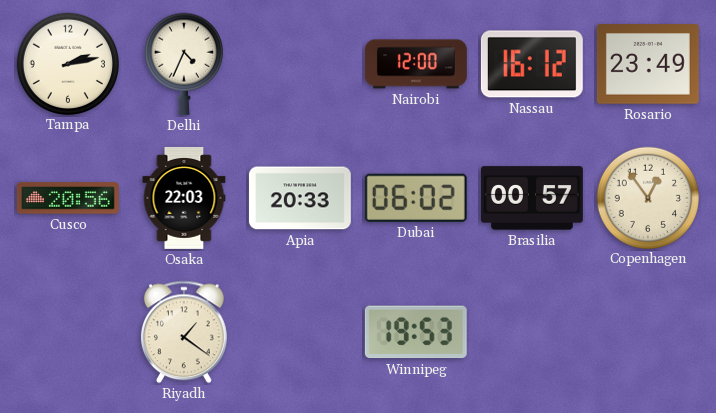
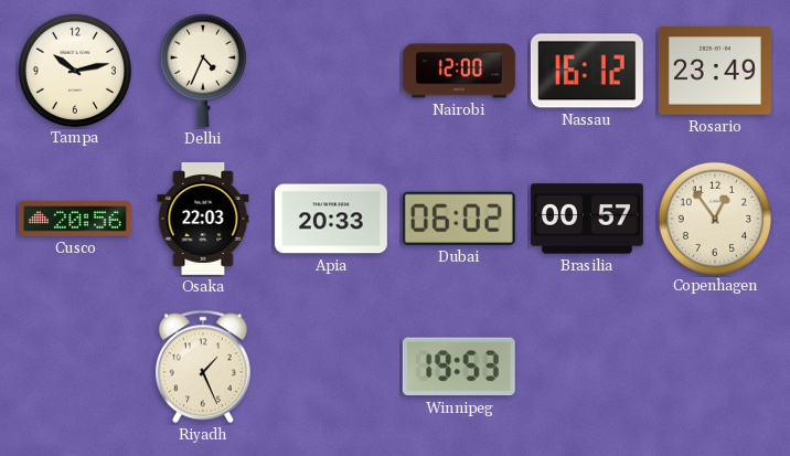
Tampa: 2:13 -> 10:13 (74, 70)
Riyadh: 1:21 -> 1:26 (203, 367)
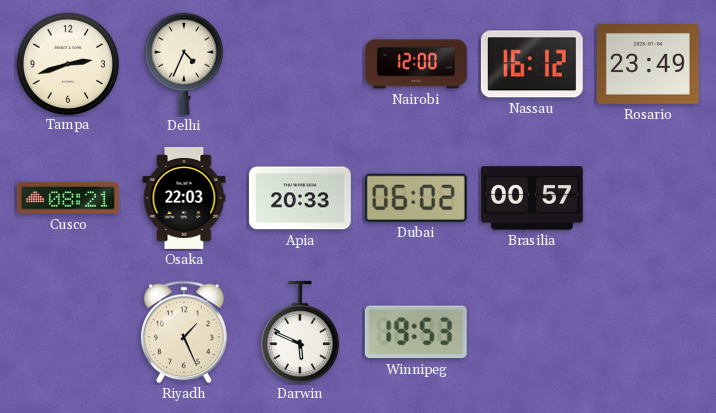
Tampa: 10:13 -> 2:42 (67, 63)
Cusco: 20:56 -> 08:21 (68, 198)
Copenhagen: 12:54 -> none (714, 218)
Darwin: none -> 5:49 (300, 332)
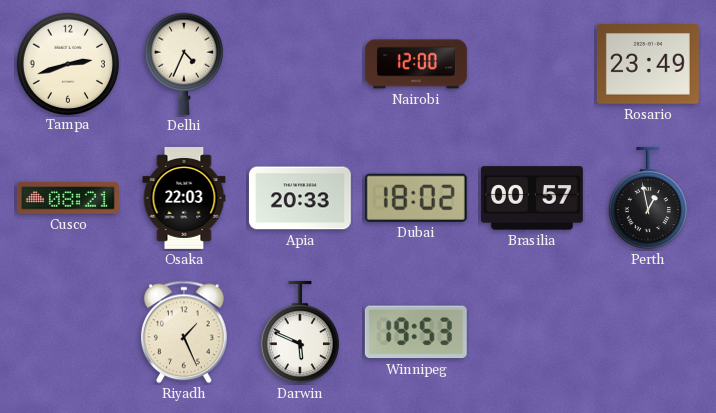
Nassau: 16:12 -> none (532, 64)
Dubai: 06:02 -> 18:02 (416, 198)
Perth: none -> 12:58 (648, 198)
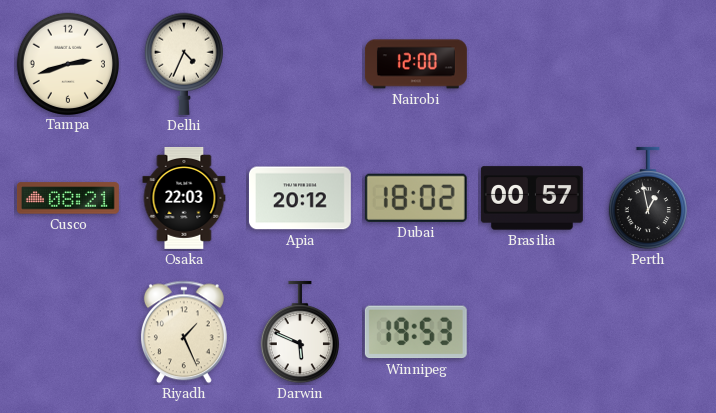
Rosario: 23:49 -> none (648, 64)
Apia: 20:33 -> 20:12 (300, 198)
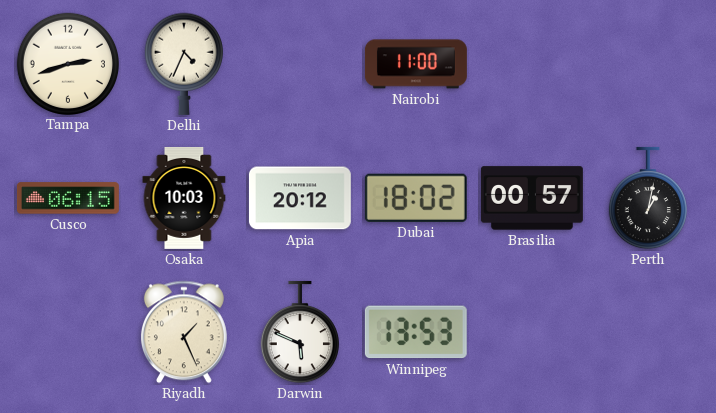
Nairobi: 12:00 -> 11:00 (416, 64)
Cusco: 08:21 -> 06:15 (68, 198)
Osaka: 22:03 -> 10:03 (184, 198)
Perth: 12:58 -> 1:02 (648, 198)
Winnipeg: 19:53 -> 13:53 (416, 332)
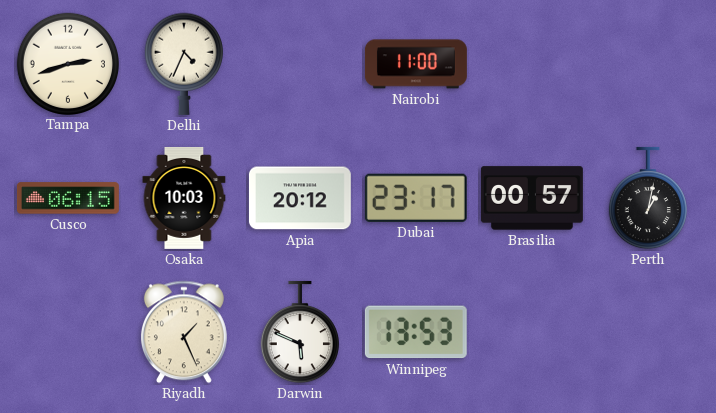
Dubai: 18:02 -> 23:17 (416, 198)
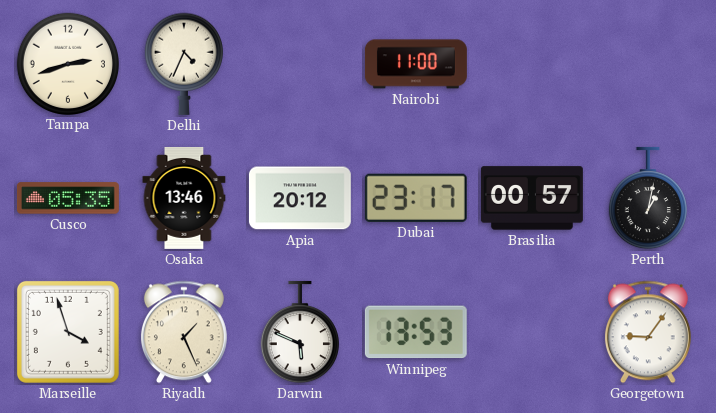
Cusco: 06:15 -> 05:35 (68, 198)
Osaka: 10:03 -> 13:46 (184, 198)
Marseille: none -> 3:57 (68, 332)
Georgetown: none -> 9:06 (648, 332)
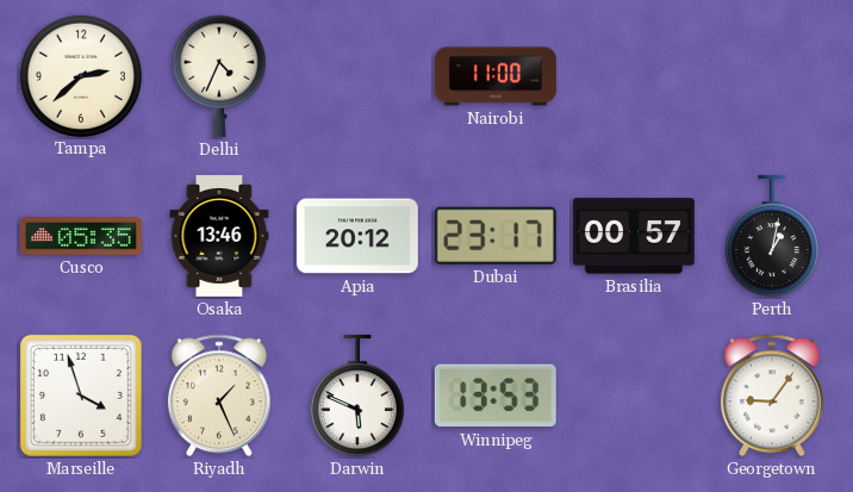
Tampa: 2:42 -> 2:38 (80, 75)
